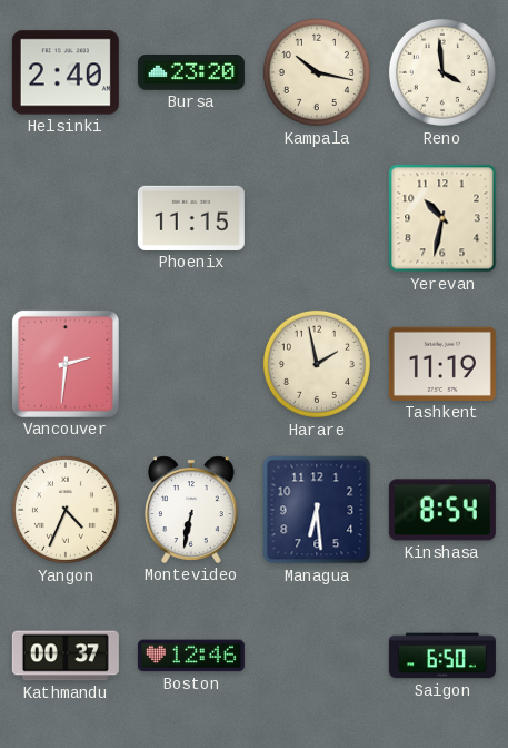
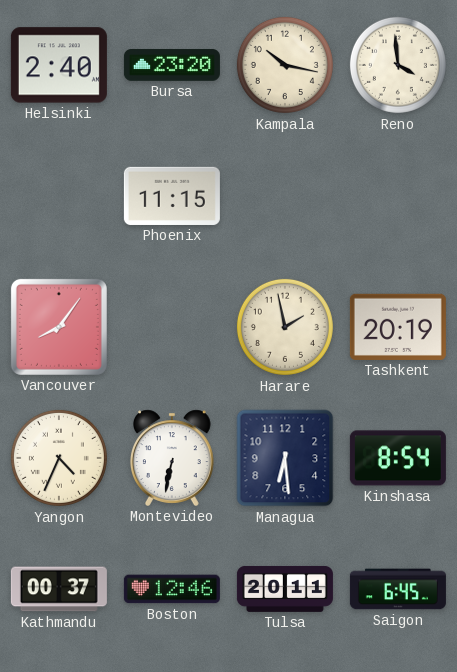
Yerevan: 10:32 -> none (442, 218)
Vancouver: 2:31 -> 8:06 (59, 327)
Tashkent: 11:19 -> 20:19 (398, 327)
Tulsa: none -> 20:11 (285, 589)
Saigon: 6:50 -> 6:45 (398, 589)
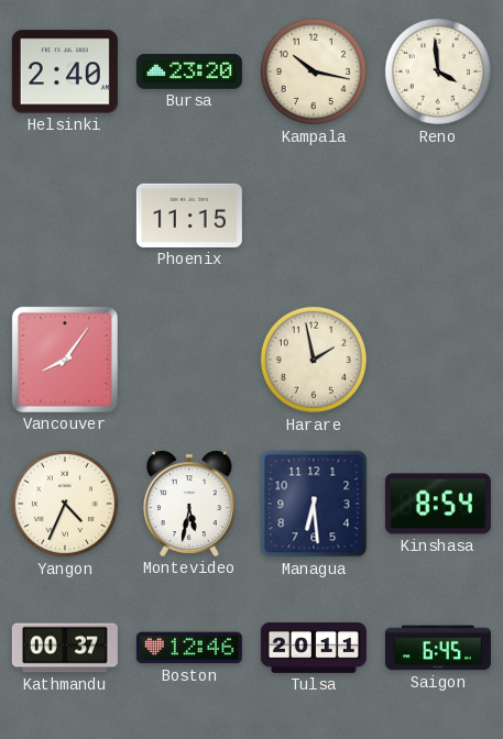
Tashkent: 20:19 -> none (398, 327)
Montevideo: 6:32 -> 5:32 (189, 504)
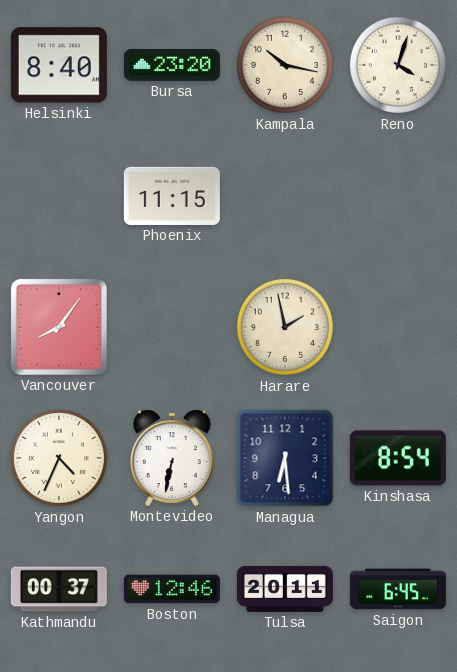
Helsinki: 2:40 -> 8:40 (59, 65)
Reno: 3:59 -> 4:03 (398, 65)
Montevideo: 5:32 -> 6:32 (172, 458)
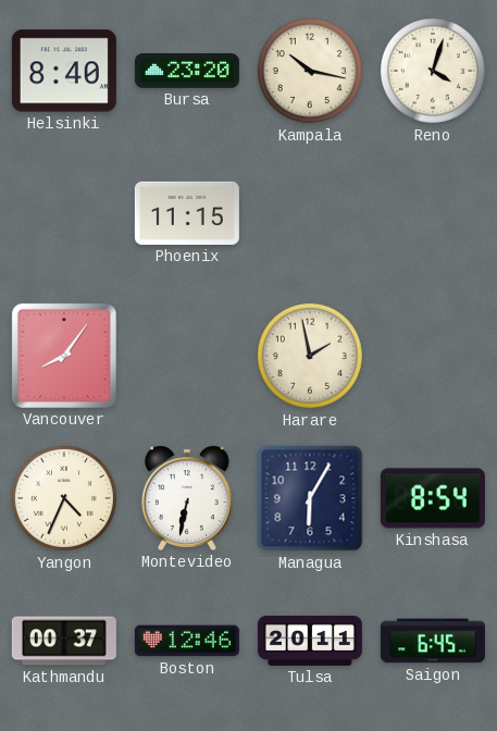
Managua: 6:29 -> 6:05 (310, 498)
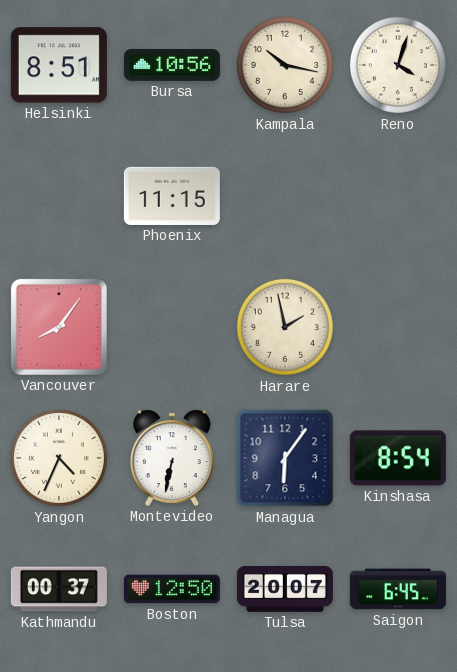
Helsinki: 8:40 -> 8:51 (59, 65)
Bursa: 23:20 -> 10:56 (172, 66)
Managua: 6:05 -> 6:06 (285, 458)
Boston: 12:46 -> 12:50 (172, 589)
Tulsa: 20:11 -> 20:07 (285, 589)
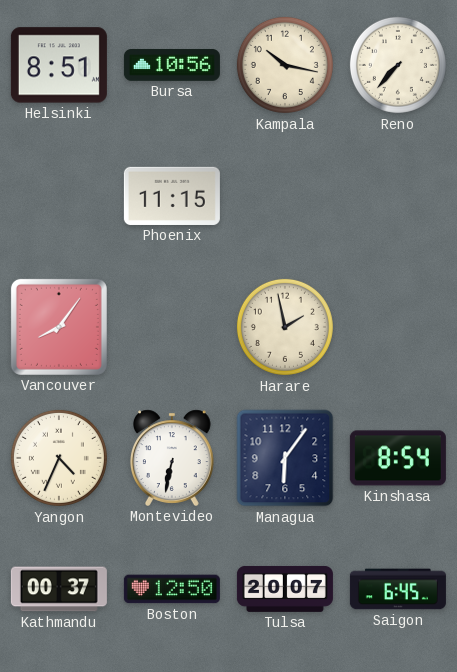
Reno: 4:03 -> 7:37 (398, 65)
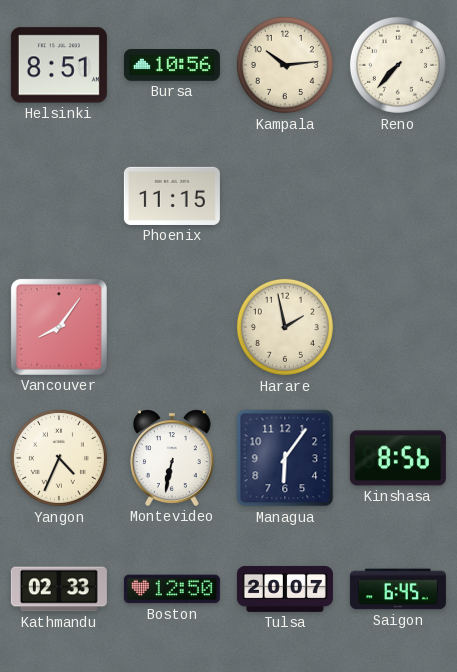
Kampala: 10:17 -> 10:14 (285, 65)
Kinshasa: 8:54 -> 8:56 (398, 458)
Kathmandu: 00:37 -> 02:33 (59, 589)
